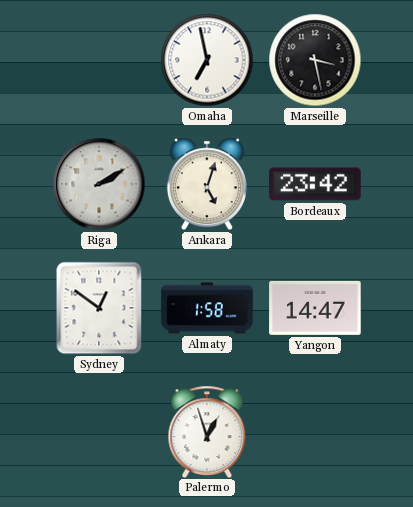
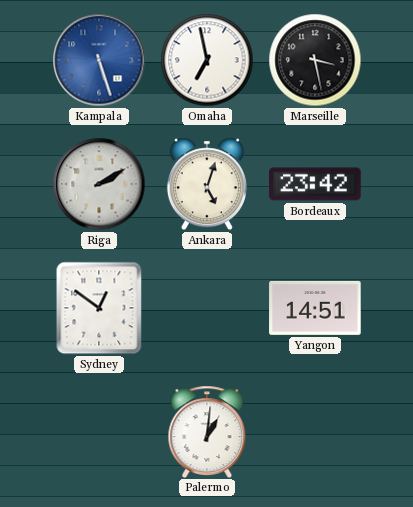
Kampala: none -> 5:27 (99, 60)
Almaty: 1:58 -> none (207, 308)
Yangon: 14:47 -> 14:51 (315, 308)
Palermo: 12:57 -> 1:01 (207, 431)
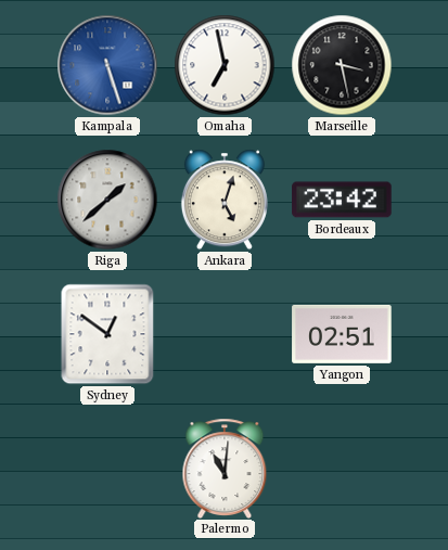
Riga: 2:10 -> 1:38 (107, 200)
Yangon: 14:51 -> 02:51 (342, 334)
Palermo: 1:01 -> 11:01 (225, 468)
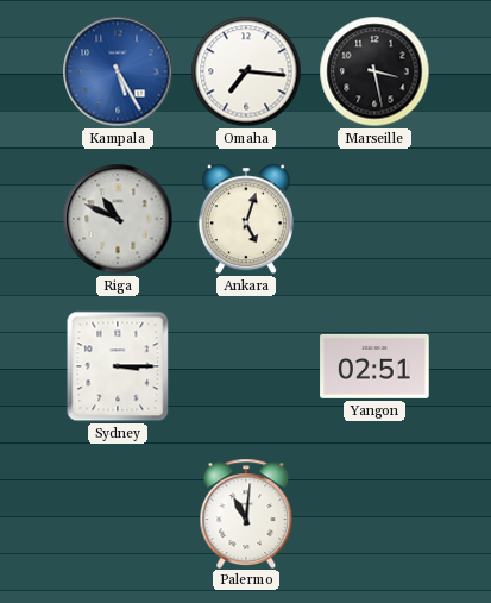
Kampala: 5:27 -> 5:25 (118, 71)
Omaha: 6:58 -> 7:16 (246, 71)
Riga: 1:38 -> 10:49 (118, 219)
Bordeaux: 23:42 -> none (342, 200)
Sydney: 12:51 -> 3:15 (118, 366)
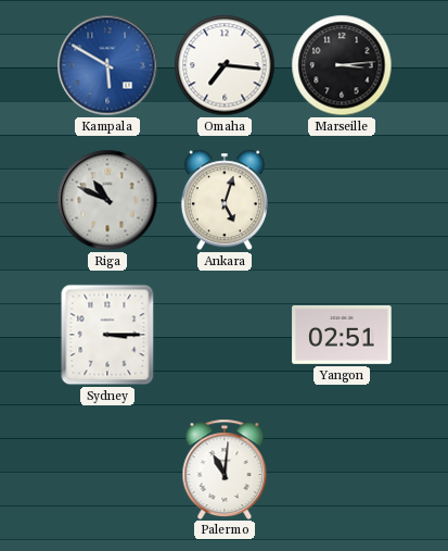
Kampala: 5:25 -> 5:50 (107, 65)
Marseille: 3:28 -> 3:14 (342, 65)
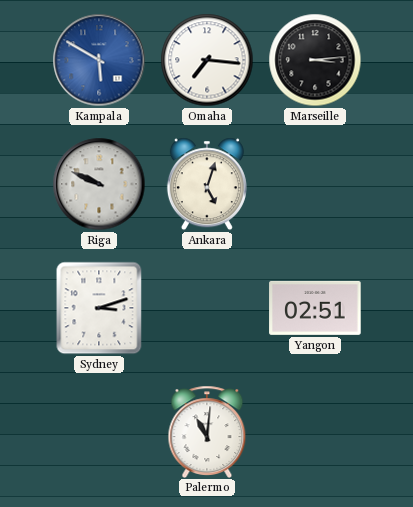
Riga: 10:49 -> 9:49 (99, 184)
Sydney: 3:15 -> 3:12 (99, 308)
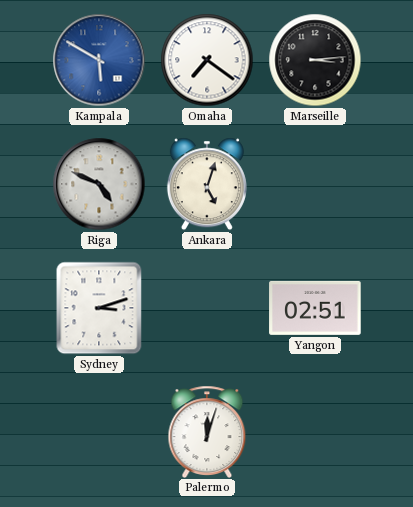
Omaha: 7:16 -> 7:21 (207, 60)
Riga: 9:49 -> 4:49 (99, 184)
Palermo: 11:01 -> 12:03 (207, 431)
